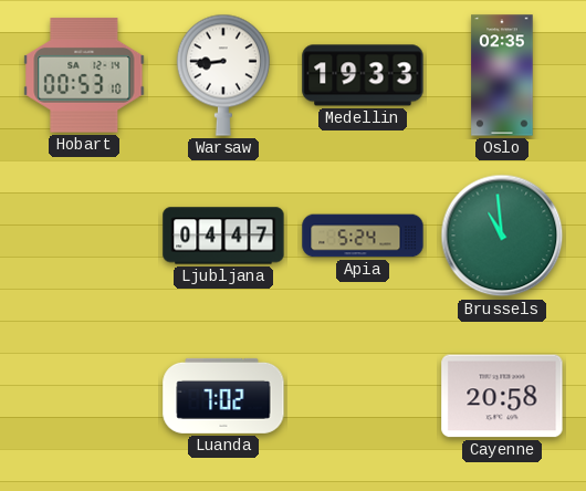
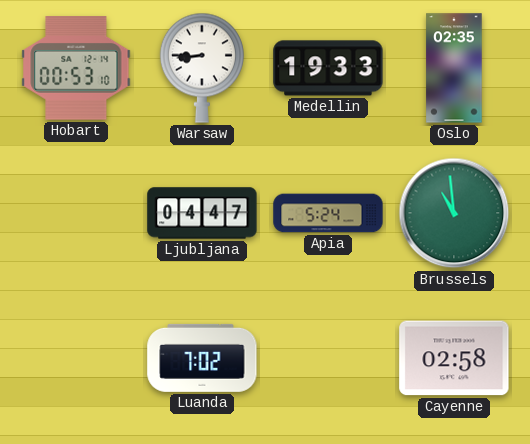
Cayenne: 20:58 -> 02:58 (454, 358)
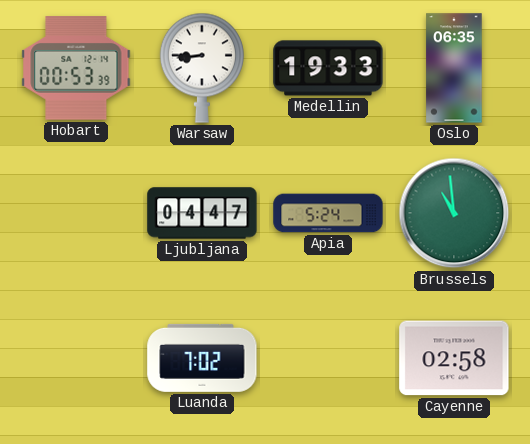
Hobart: 00:53:10 -> 00:53:39 (76, 68)
Oslo: 02:35 -> 06:35 (454, 68)
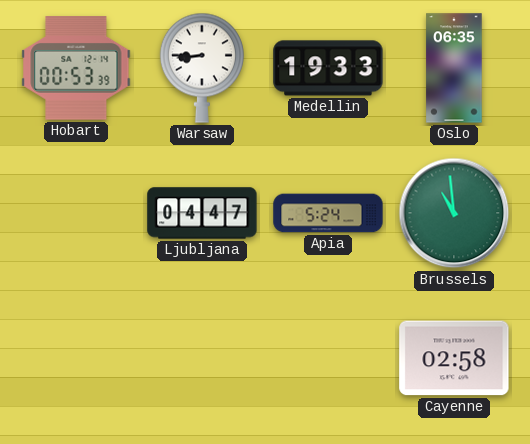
Luanda: 7:02 -> none (202, 358)
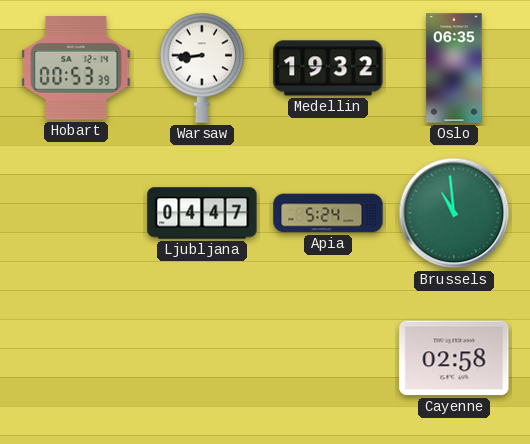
Medellin: 19:33 -> 19:32 (328, 68)
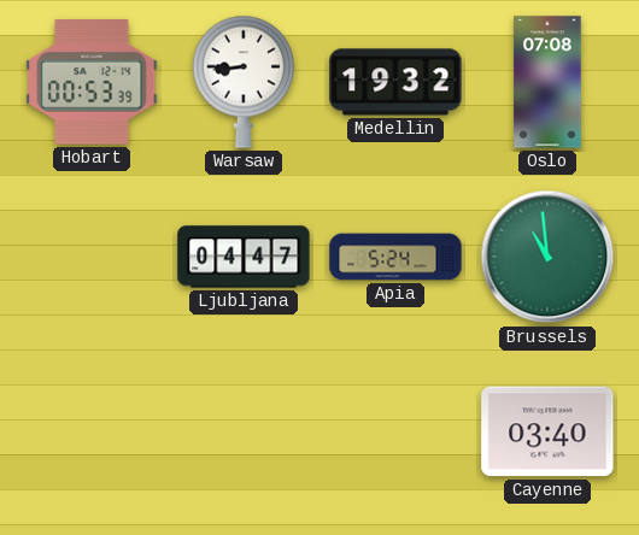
Oslo: 06:35 -> 07:08 (547, 82)
Cayenne: 02:58 -> 03:40 (547, 431)
